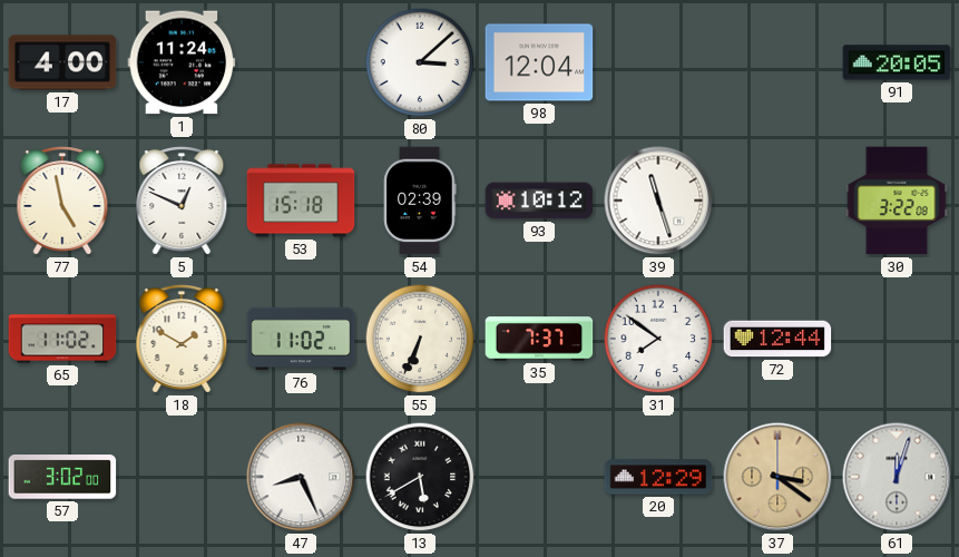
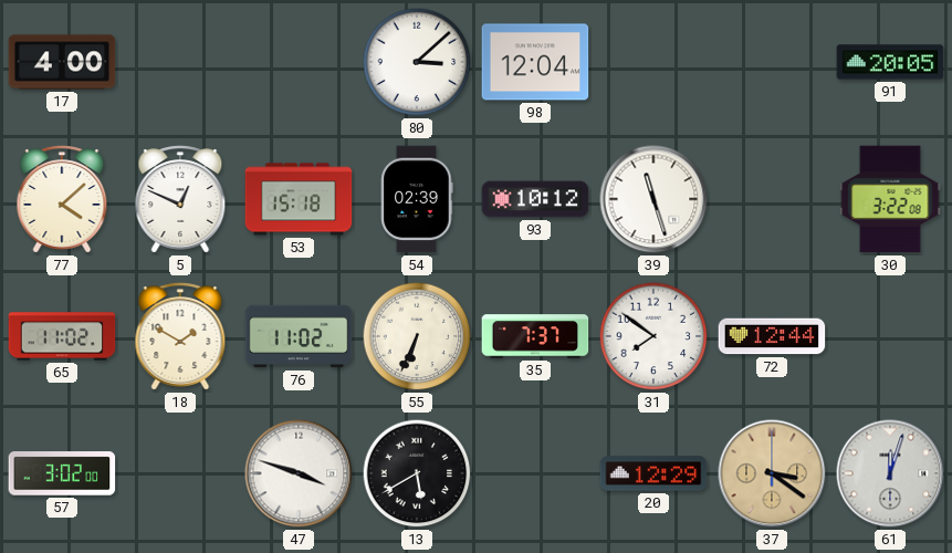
1: 11:24 -> none (182, 62)
77: 4:58 -> 4:08 (62, 199)
47: 8:26 -> 3:48 (299, 473)
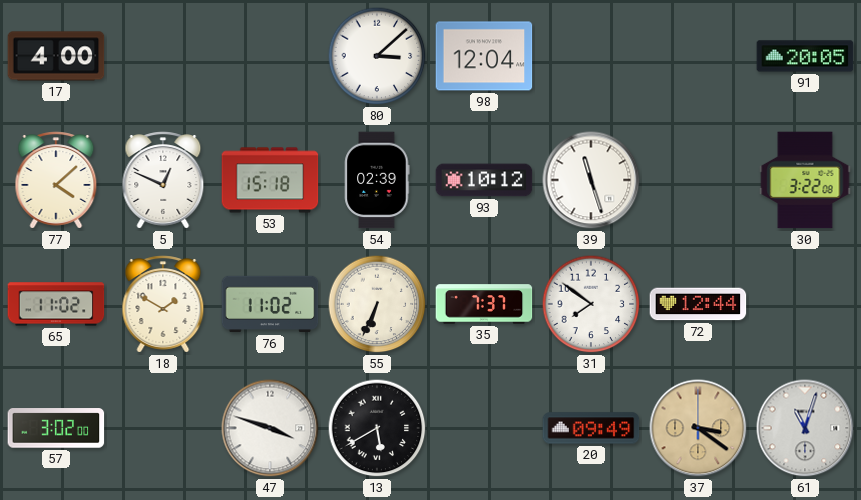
20: 12:29 -> 09:49 (591, 428)
61: 12:03 -> 11:03 (805, 428)
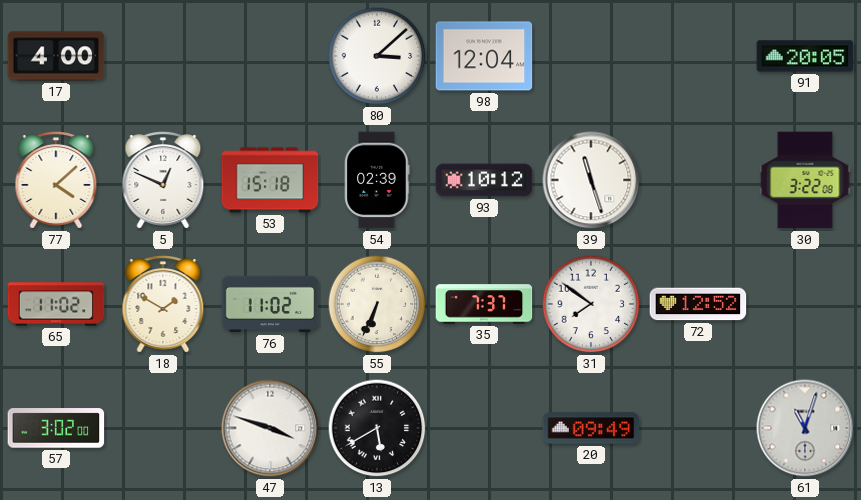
72: 12:44 -> 12:52 (698, 304)
37: 3:21 -> none (698, 428)
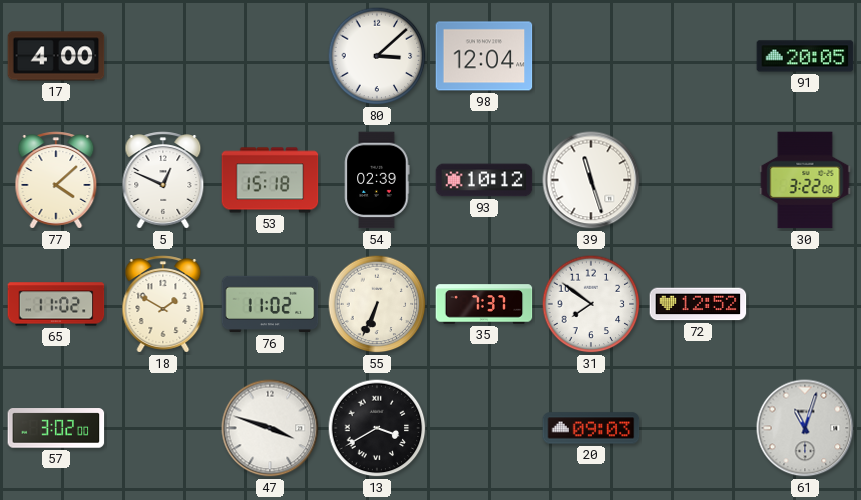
13: 5:40 -> 3:40 (377, 428)
20: 09:49 -> 09:03 (591, 428)
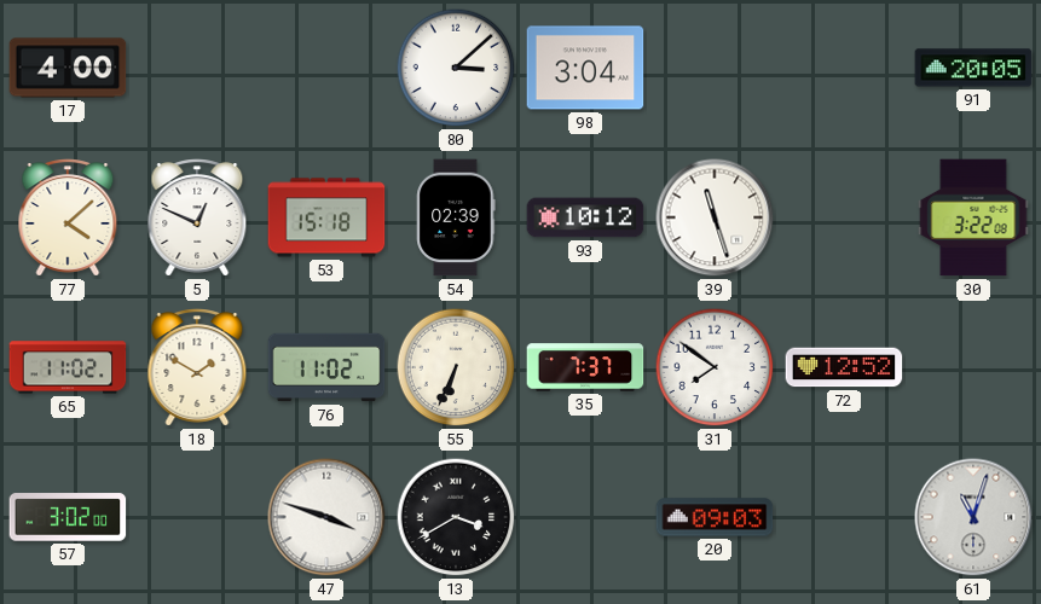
98: 12:04 -> 3:04 (585, 68)
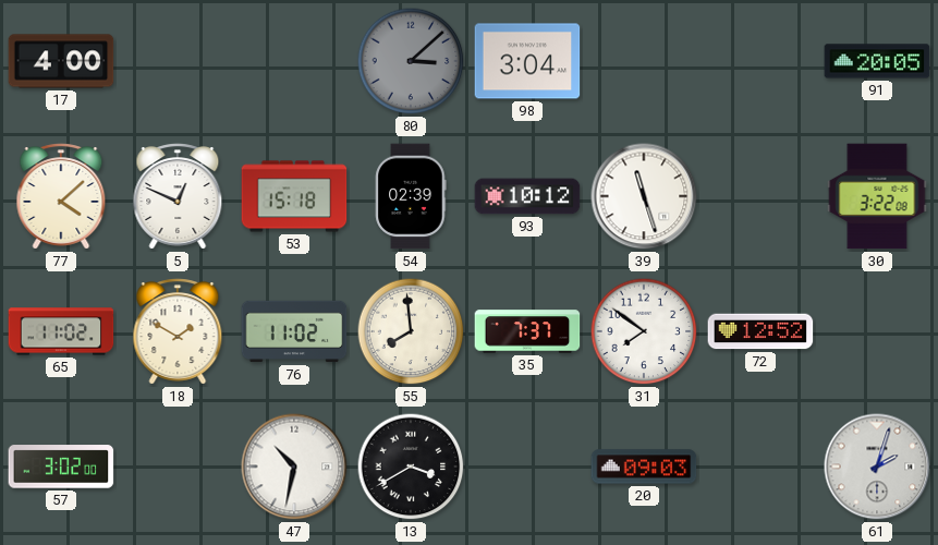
80 dial: white -> grey (411, 61)
55: 6:34 -> 7:59 (411, 331)
47: 3:48 -> 10:32 (294, 467)
61: 11:03 -> 2:03 (877, 467)
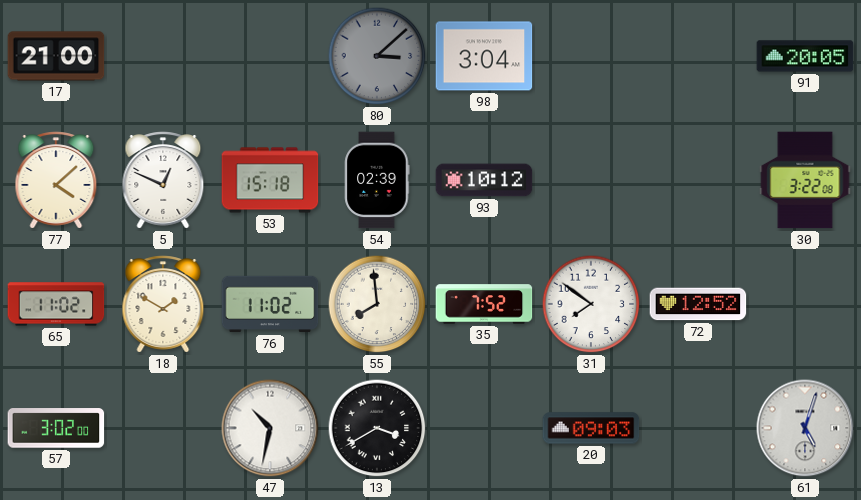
17: 4:00 -> 21:00 (56, 56)
39: 11:27 -> none (644, 196)
35: 7:37 -> 7:52 (484, 304)
61: 2:03 -> 5:03 (805, 428)
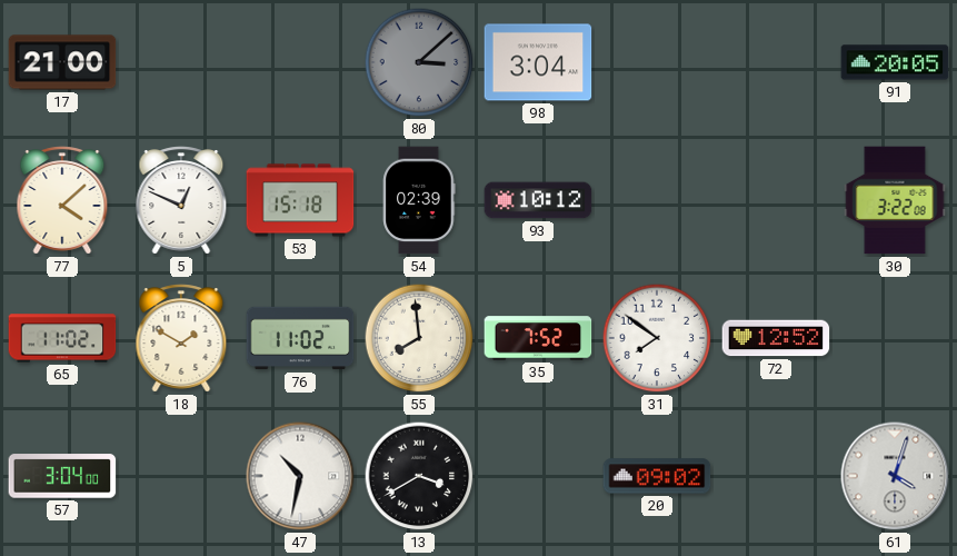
57: 3:02 -> 3:04 (62, 476)
20: 09:03 -> 09:02 (657, 476)
61: 5:03 -> 4:03 (895, 476)
